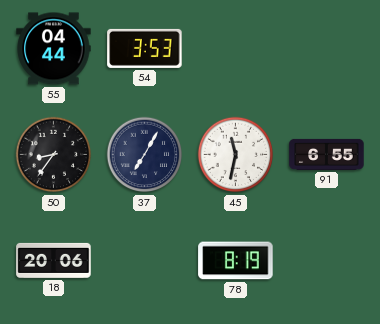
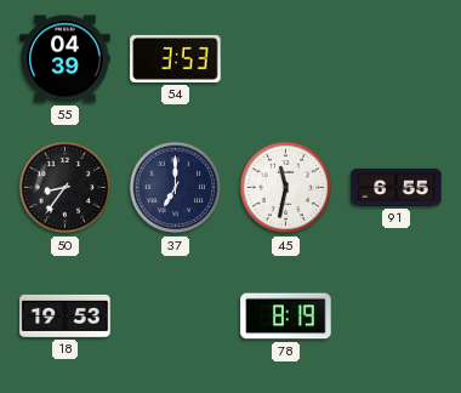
55: 04:44 -> 04:39 (66, 59)
37: 7:05 -> 7:00 (176, 188)
18: 20:06 -> 19:53 (66, 315)
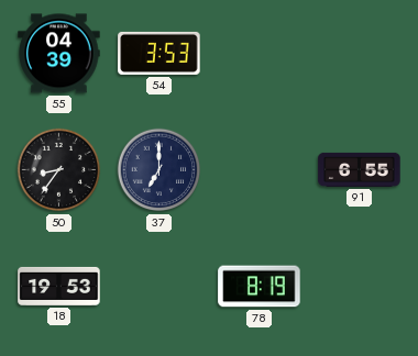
45: 11:32 -> none (286, 188)
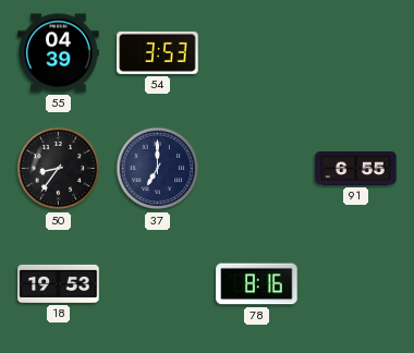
78: 8:19 -> 8:16 (257, 284)
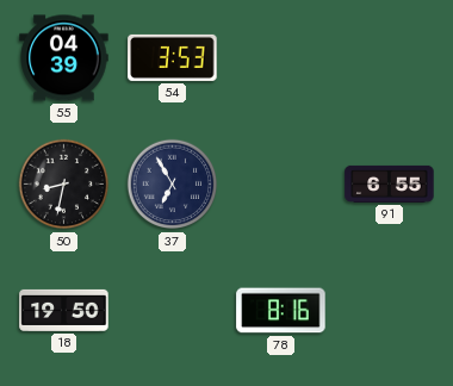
50: 8:36 -> 8:32 (64, 185)
37: 7:00 -> 6:55 (173, 185)
18: 19:53 -> 19:50 (64, 310)
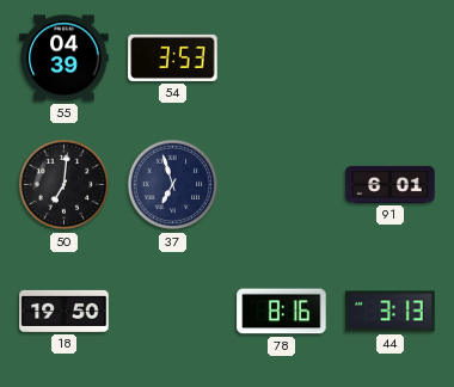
50: 8:32 -> 7:01 (65, 185)
37: 6:55 -> 6:57 (173, 185)
91: 6:55 -> 6:01 (391, 184)
44: none -> 3:13 (391, 312)
